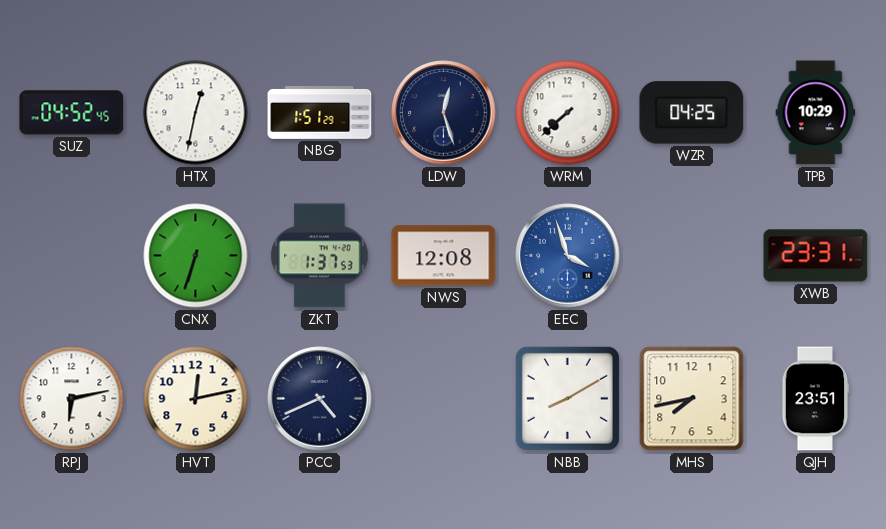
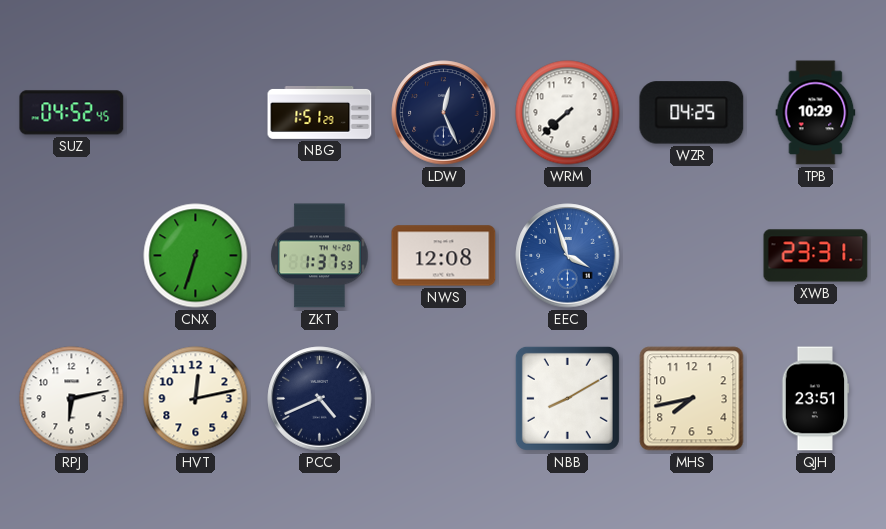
HTX: 12:32 -> none (196, 113)
LDW: 12:27 -> 12:26 (444, 113)
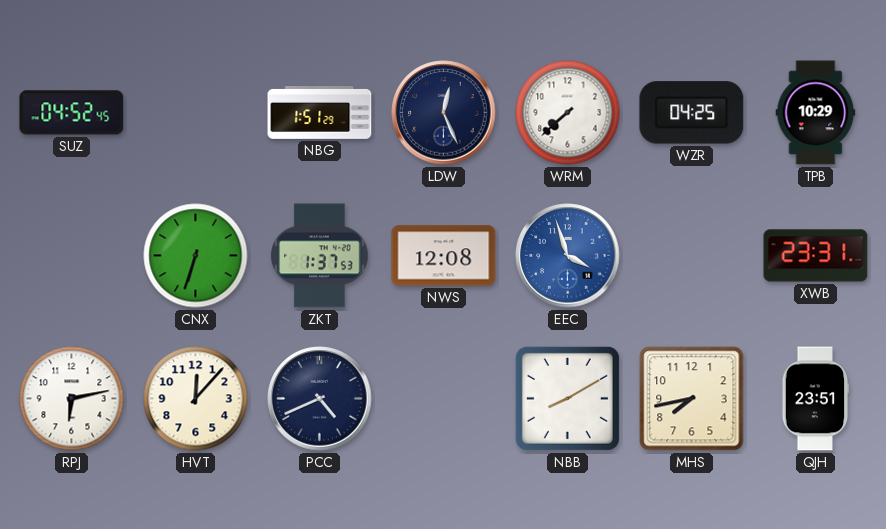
HVT: 12:13 -> 12:07 (196, 399)
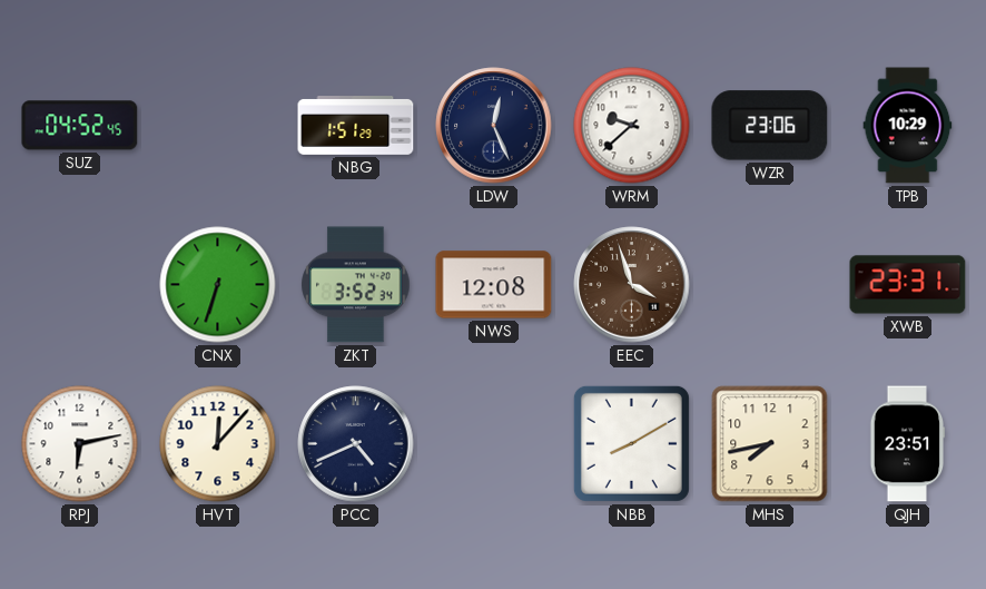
WRM: 7:38 -> 9:38 (632, 126)
WZR: 04:25 -> 23:06 (770, 126)
ZKT: 1:37 -> 3:52 (356, 285)
EEC dial: blue -> brown (632, 285)
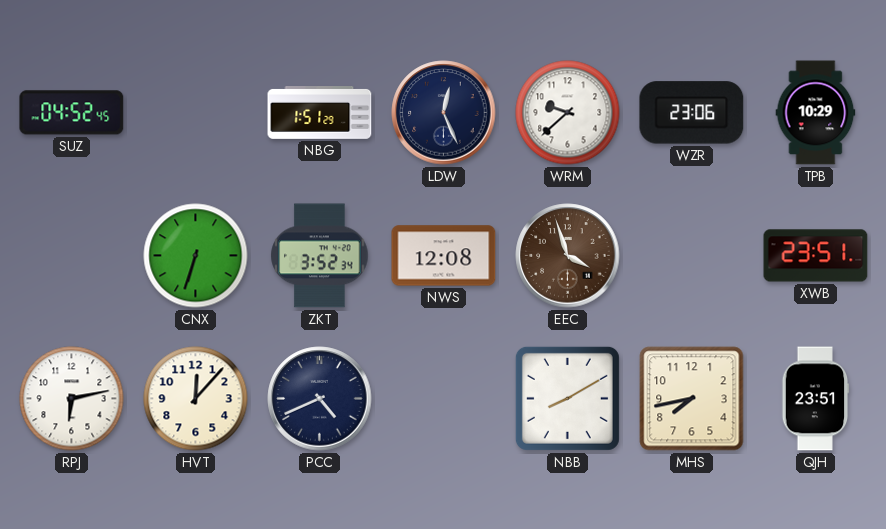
XWB: 23:31 -> 23:51 (816, 256)
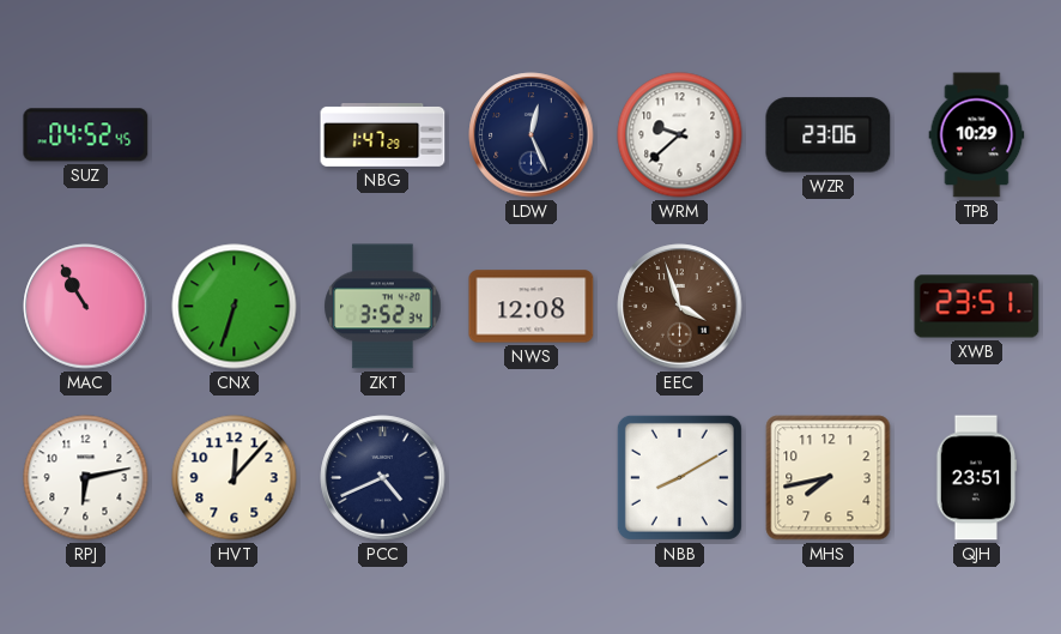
NBG: 1:51 -> 1:47 (383, 135)
MAC: none -> 10:55 (86, 307)
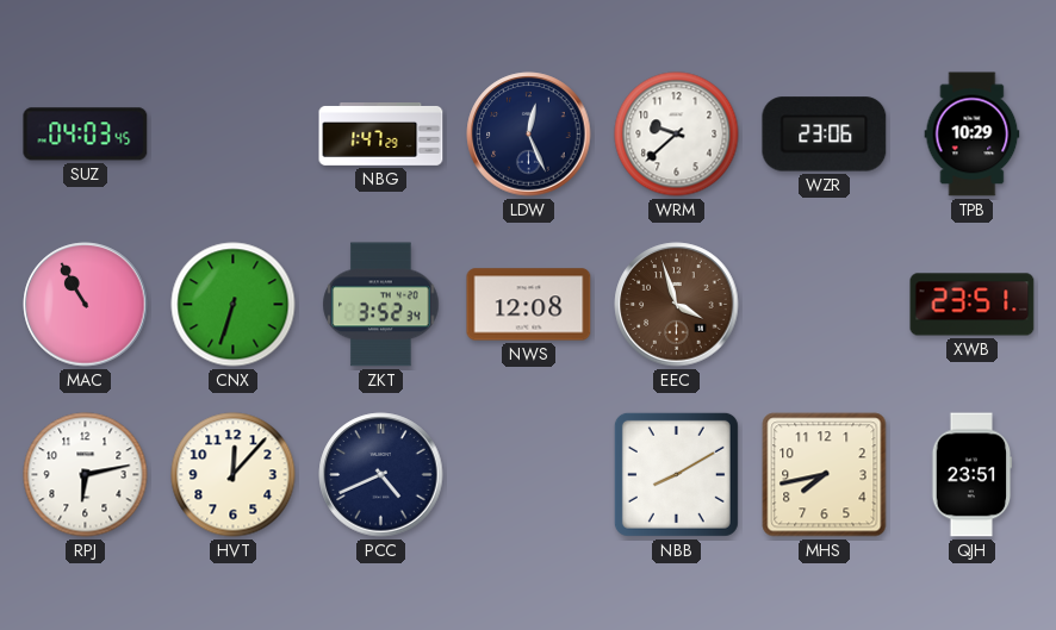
SUZ: 04:52 -> 04:03 (86, 135)
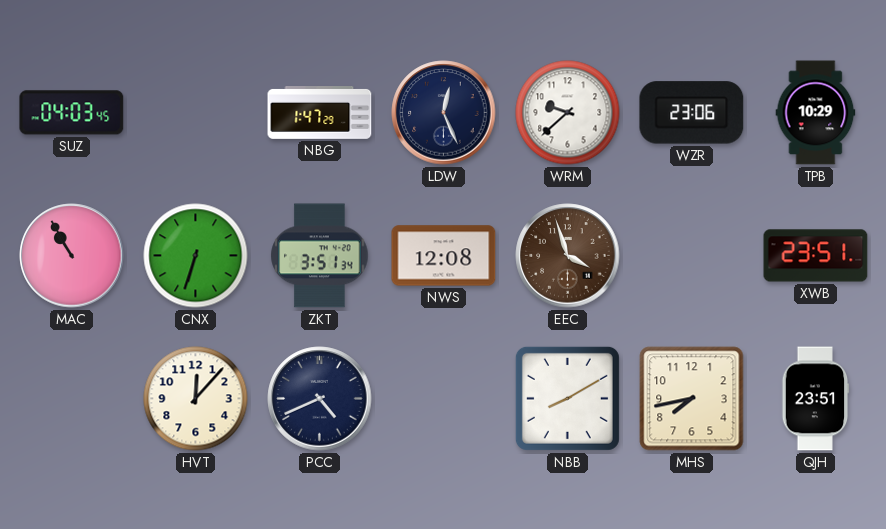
ZKT: 3:52 -> 3:51 (320, 256)
RPJ: 6:13 -> none (86, 475)
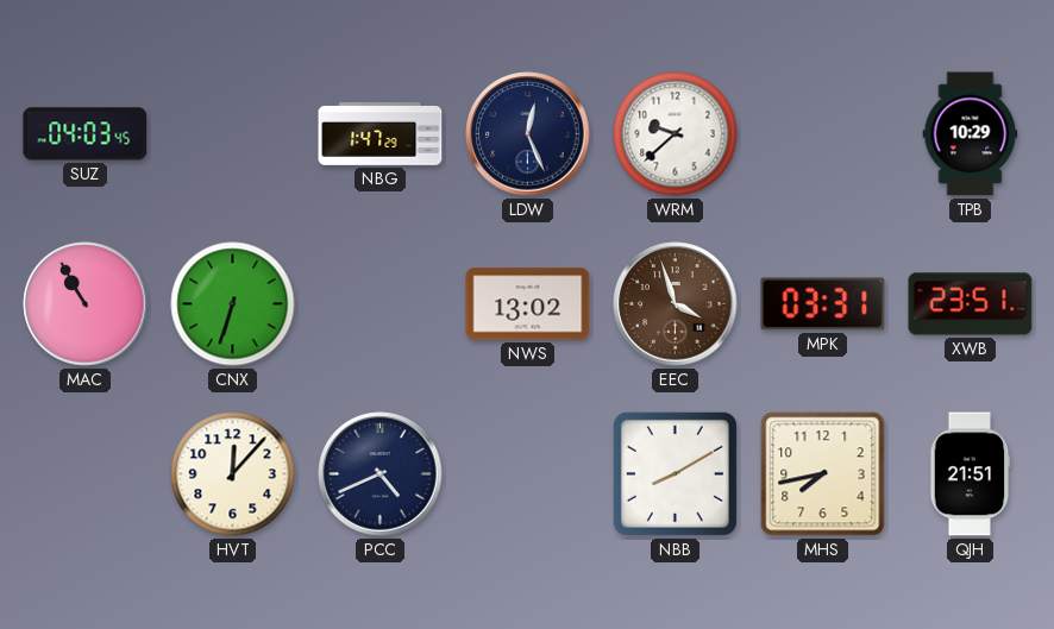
WZR: 23:06 -> none (692, 113)
ZKT: 3:51 -> none (320, 256)
NWS: 12:08 -> 13:02 (528, 304)
MPK: none -> 03:31 (823, 304)
QJH: 23:51 -> 21:51 (971, 474)
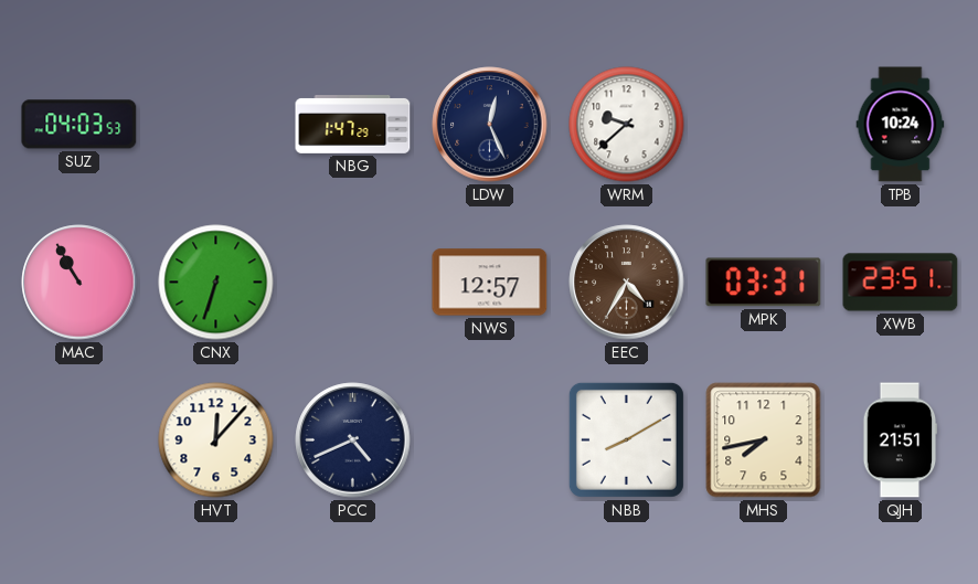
SUZ: 04:03:45 -> 04:03:53 (79, 125)
TPB: 10:29 -> 10:24 (901, 125)
NWS: 13:02 -> 12:57 (490, 283)
EEC: 3:57 -> 4:35 (627, 283)
